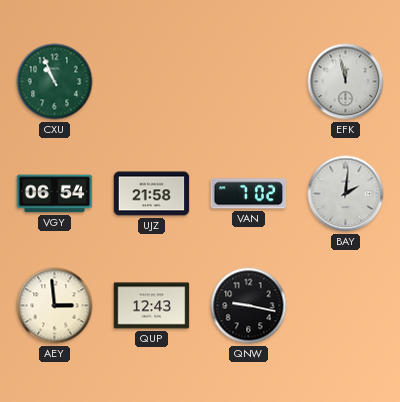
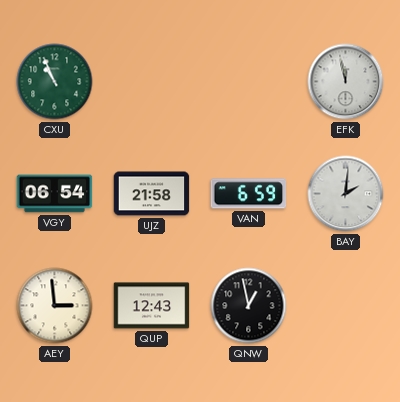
VAN: 7:02 -> 6:59 (249, 194)
QNW: 9:17 -> 12:58 (249, 306)
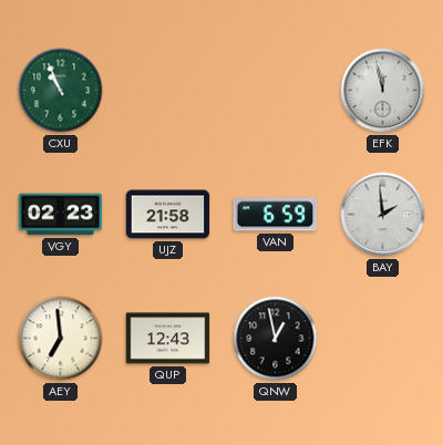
VGY: 06:54 -> 02:23 (61, 215)
BAY: 2:01 -> 1:59 (383, 215)
AEY: 2:59 -> 6:59 (61, 339)
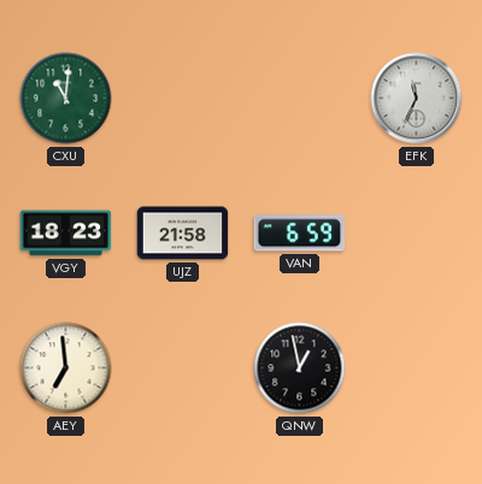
CXU: 10:56 -> 11:01 (66, 99)
EFK: 11:58 -> 11:34 (417, 99)
VGY: 02:23 -> 18:23 (66, 234)
BAY: 1:59 -> none (383, 215)
QUP: 12:43 -> none (168, 339)
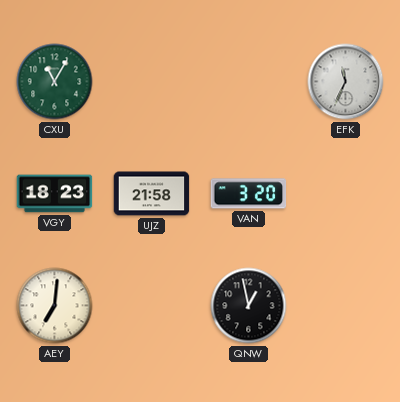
CXU: 11:01 -> 11:05 (55, 82)
VAN: 6:59 -> 3:20 (249, 194)
AEY: 6:59 -> 7:01 (55, 306)
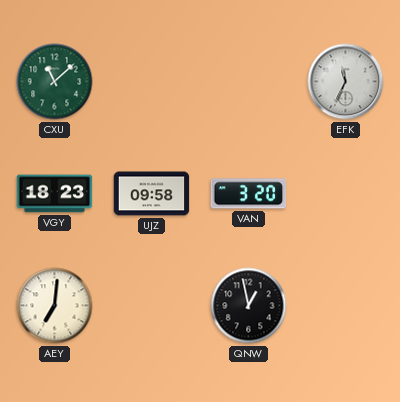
CXU: 11:05 -> 11:08 (55, 82)
UJZ: 21:58 -> 09:58 (152, 194)
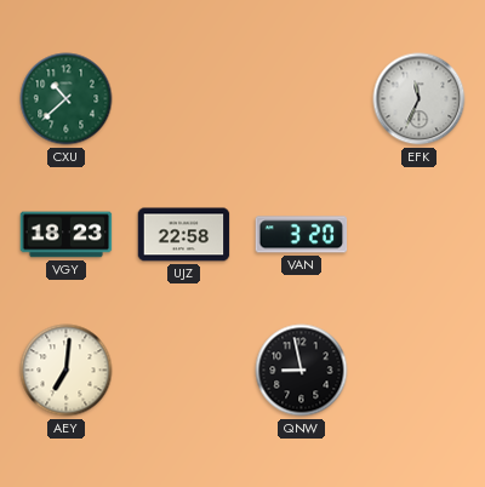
CXU: 11:08 -> 10:38 (67, 99)
UJZ: 09:58 -> 22:58 (184, 235)
QNW: 12:58 -> 8:58 (302, 371)
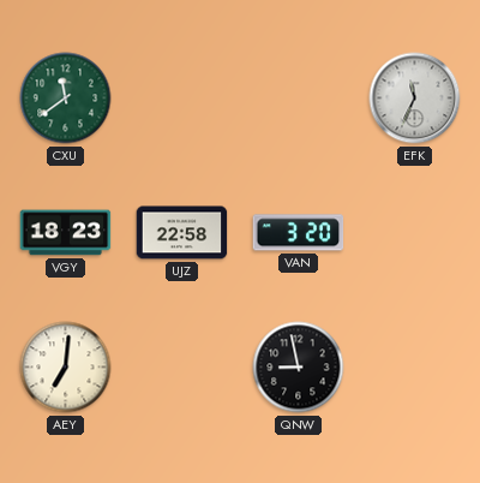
CXU: 10:38 -> 11:39 (66, 99)
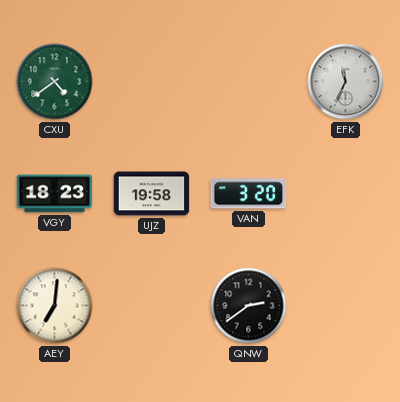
CXU: 11:39 -> 4:39 (55, 82)
UJZ: 22:58 -> 19:58 (152, 194)
QNW: 8:58 -> 2:39 (249, 306)
